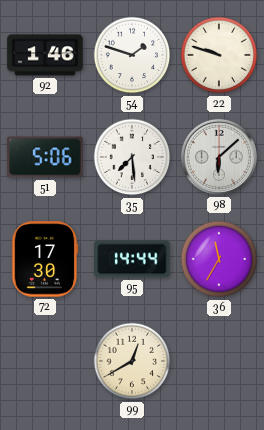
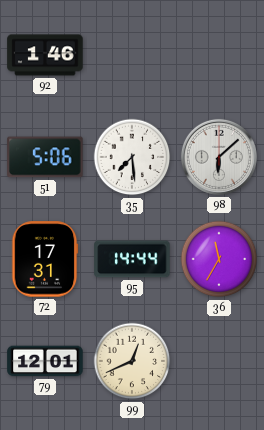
54: 1:48 -> none (132, 55)
22: 9:48 -> none (219, 55)
72: 17:30 -> 17:31 (45, 259)
79: none -> 12:01 (45, 361)
99: 12:40 -> 12:41 (132, 361)
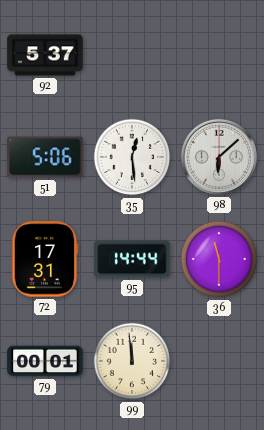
92: 1:46 -> 5:37 (45, 55)
35: 7:29 -> 12:29 (132, 157)
36: 11:35 -> 11:30 (219, 259)
79: 12:01 -> 00:01 (45, 361)
99: 12:41 -> 11:59 (132, 361)
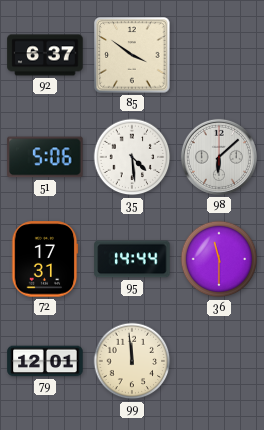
92: 5:37 -> 6:37 (45, 55)
85: none -> 3:51 (132, 55)
35: 12:29 -> 4:29 (132, 157)
79: 00:01 -> 12:01 (45, 361)
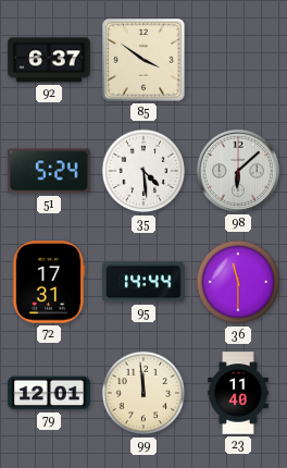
51: 5:06 -> 5:24 (49, 171)
23: none -> 11:40 (238, 393)
